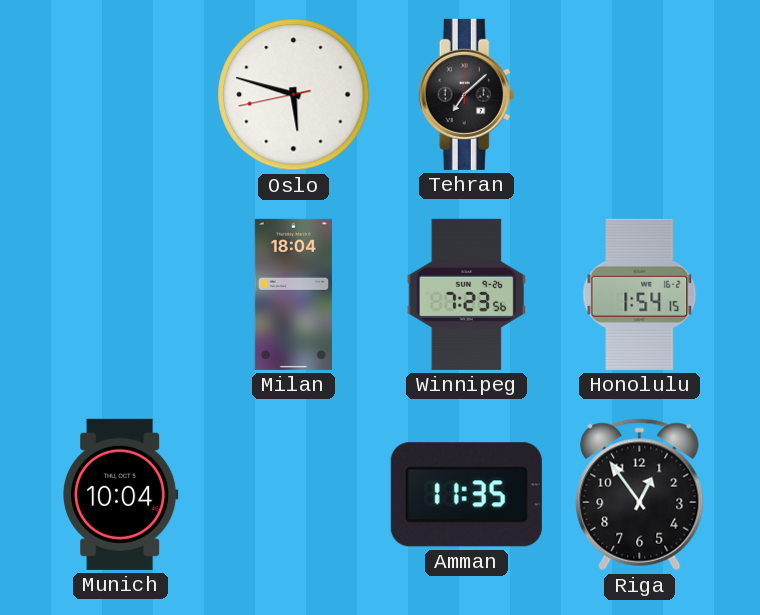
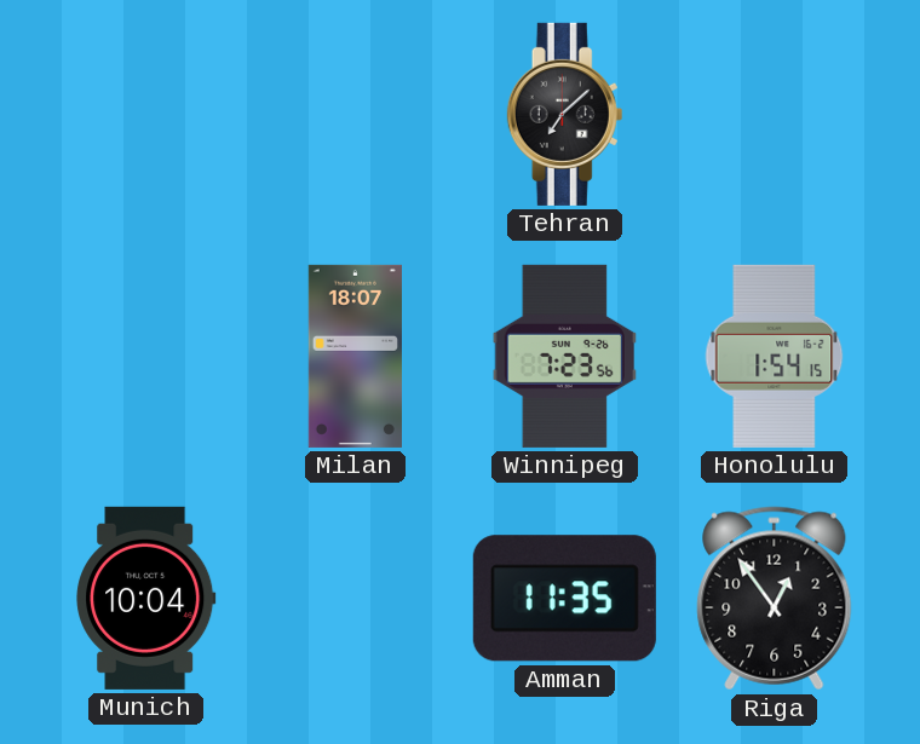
Oslo: 5:47 -> none (294, 95)
Milan: 18:04 -> 18:07 (355, 356)
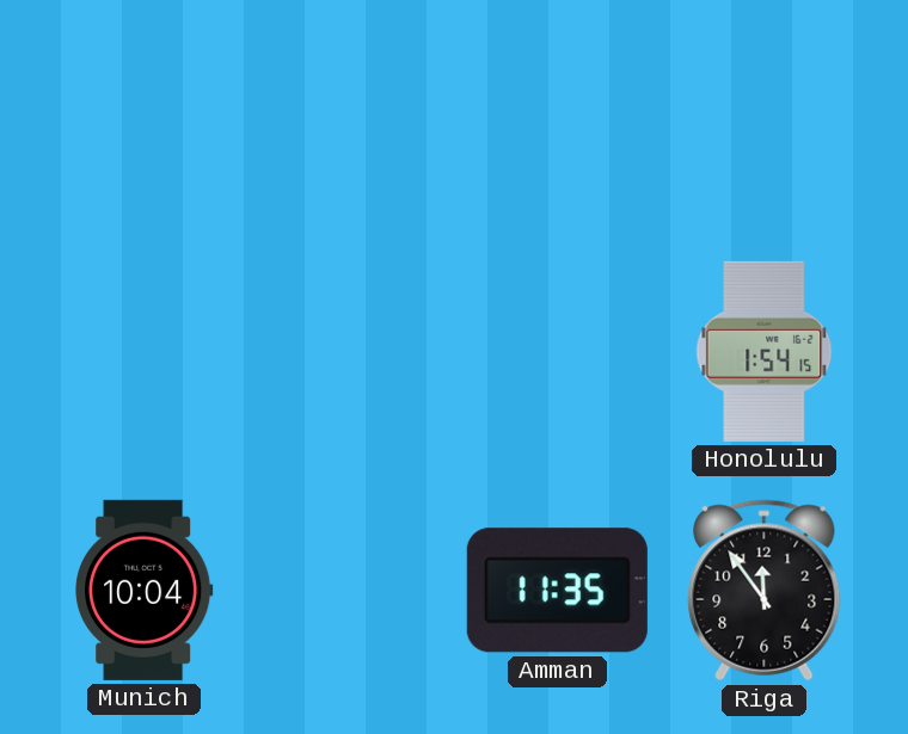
Tehran: 7:08 -> none (565, 114)
Milan: 18:07 -> none (355, 356)
Winnipeg: 7:23 -> none (564, 356)
Riga: 12:54 -> 11:54 (765, 591)
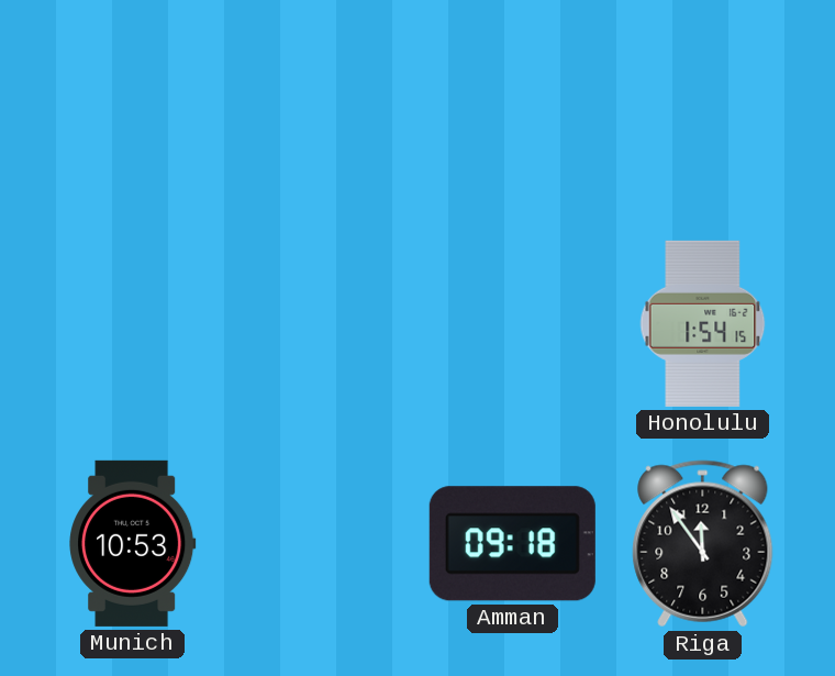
Munich: 10:04 -> 10:53 (133, 543)
Amman: 11:35 -> 09:18 (512, 544)
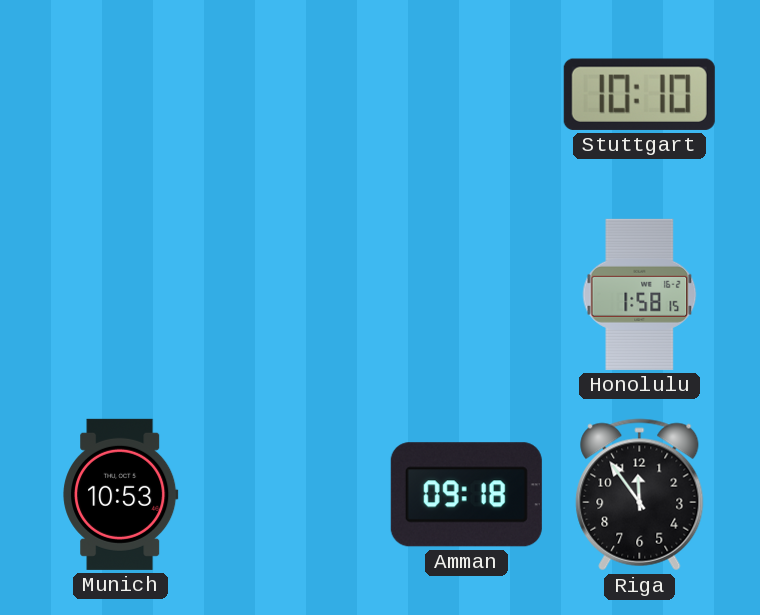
Stuttgart: none -> 10:10 (639, 94)
Honolulu: 1:54 -> 1:58 (640, 294)
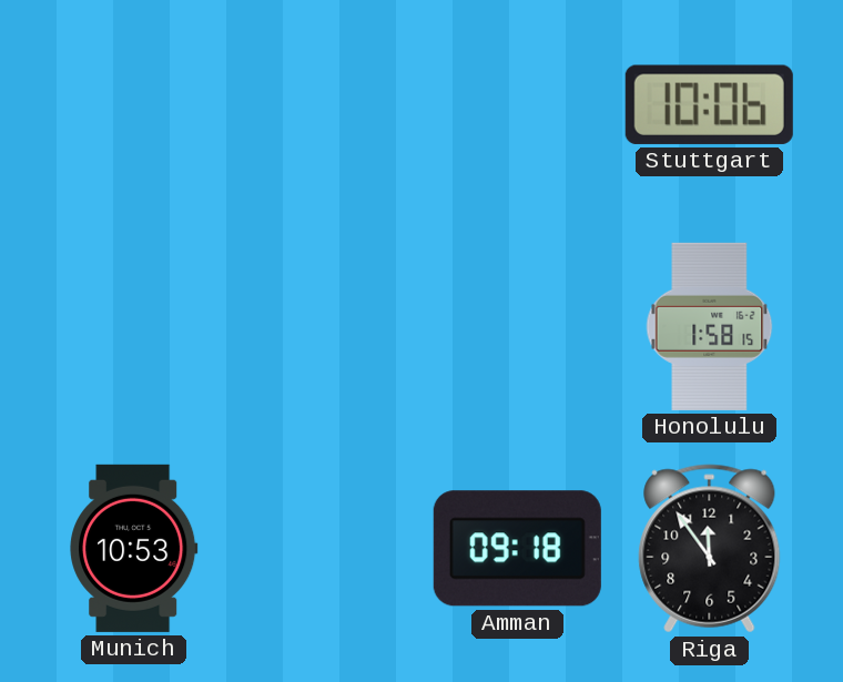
Stuttgart: 10:10 -> 10:06 (709, 104)
